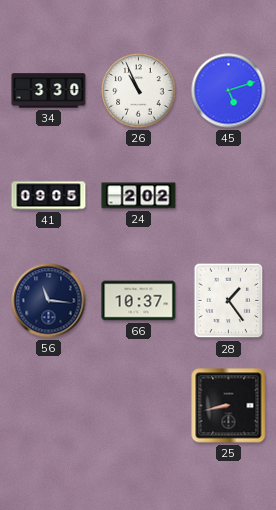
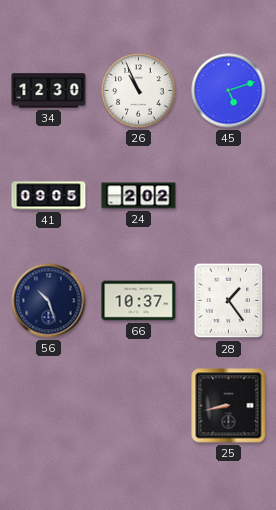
34: 3:30 -> 12:30 (49, 91)
56: 11:16 -> 10:27 (49, 301)
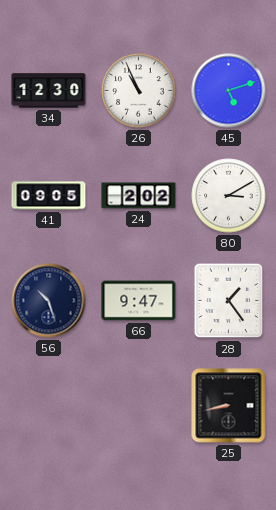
80: none -> 3:10 (229, 196)
66: 10:37 -> 9:47 (139, 301)
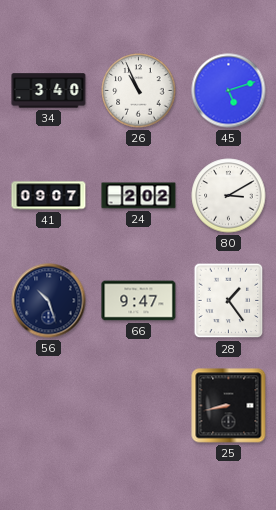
34: 12:30 -> 3:40 (49, 91)
41: 09:05 -> 09:07 (49, 196)
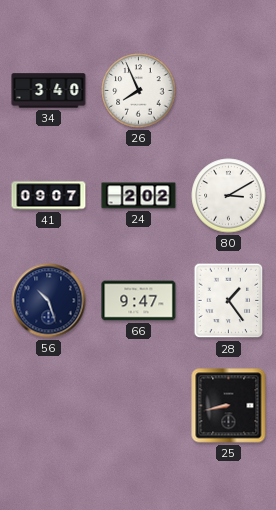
26: 10:56 -> 7:56 (139, 91)
45: 5:12 -> none (229, 91)
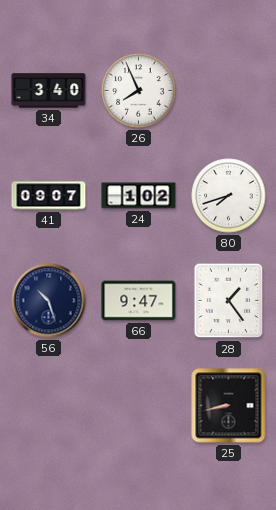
24: 2:02 -> 1:02 (139, 196)
80: 3:10 -> 7:42 (229, 196)
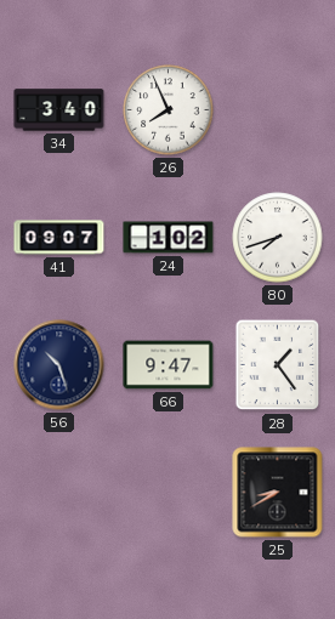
25: 8:43 -> 8:40 (278, 493)
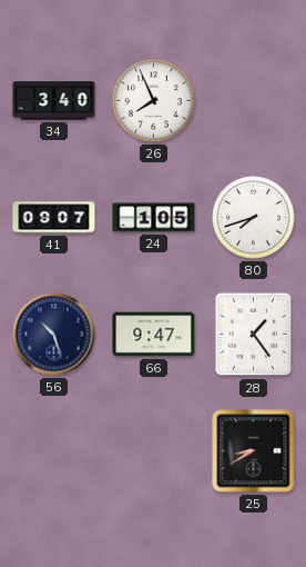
24: 1:02 -> 1:05 (154, 218)
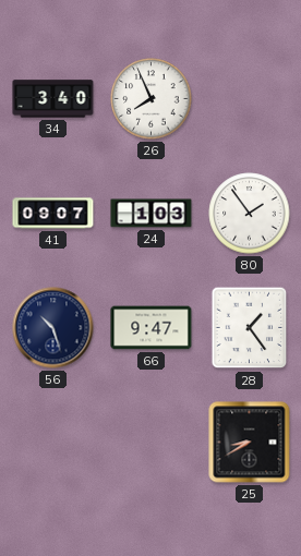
24: 1:05 -> 1:03 (152, 214)
80: 7:42 -> 1:54 (250, 214)
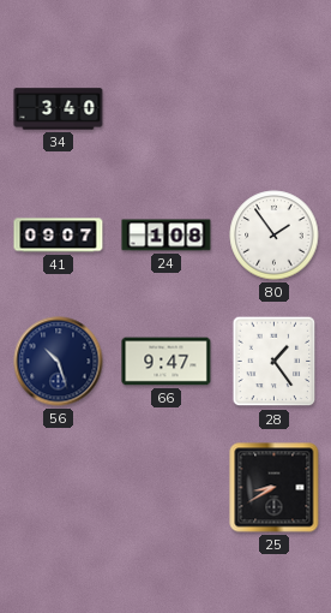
26: 7:56 -> none (152, 99)
24: 1:03 -> 1:08 (167, 236)
